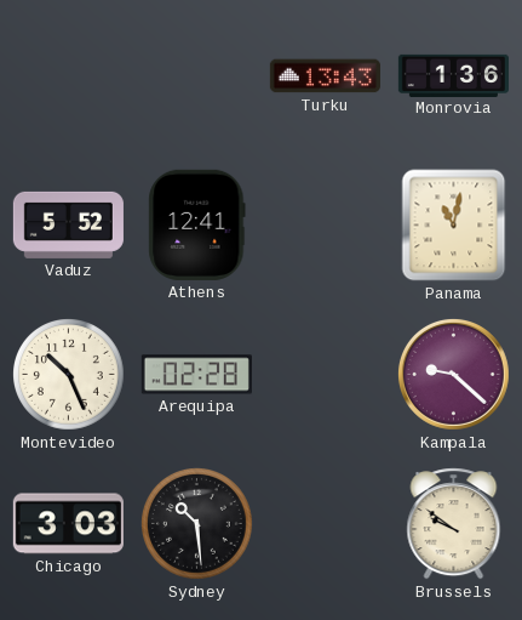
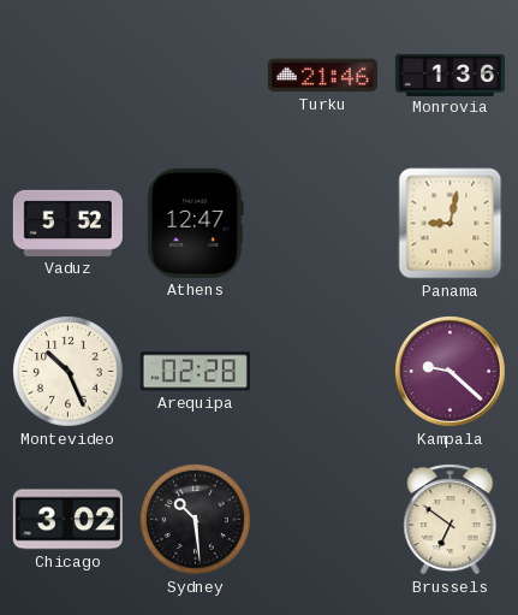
Turku: 13:43 -> 21:46 (322, 76)
Athens: 12:41 -> 12:47 (196, 223)
Panama: 11:02 -> 9:02 (451, 224)
Chicago: 3:03 -> 3:02 (67, 520)
Brussels: 9:51 -> 6:51 (451, 520)
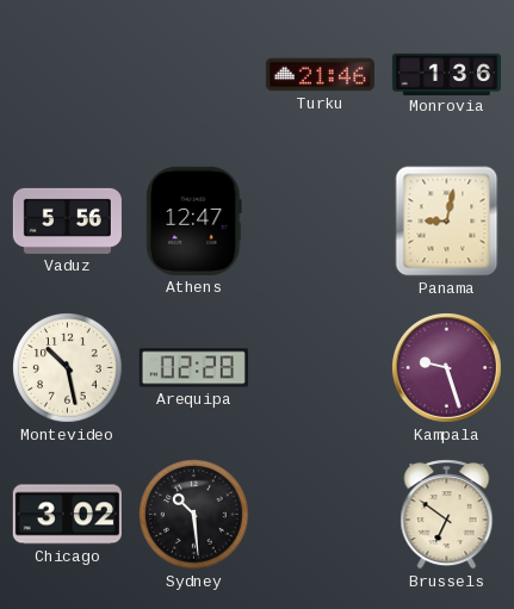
Vaduz: 5:52 -> 5:56 (67, 220)
Montevideo: 10:26 -> 10:28 (68, 368)
Kampala: 9:22 -> 9:27 (446, 367)
